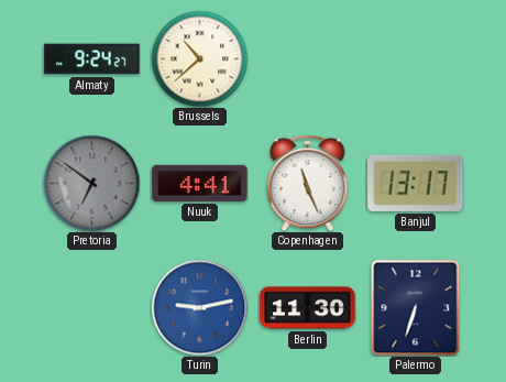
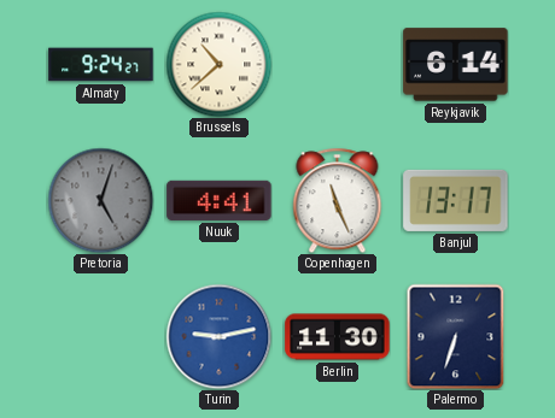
Reykjavik: none -> 6:14 (456, 65)
Pretoria: 6:51 -> 5:03 (100, 200)
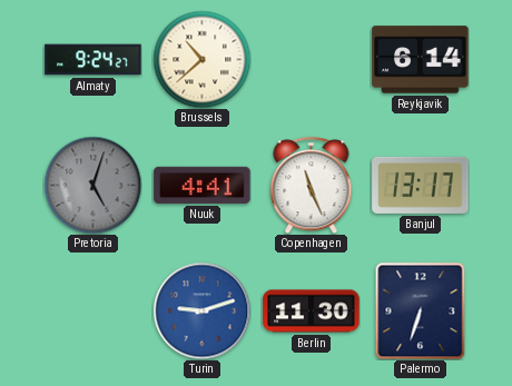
Turin: 9:13 -> 9:12 (201, 310)
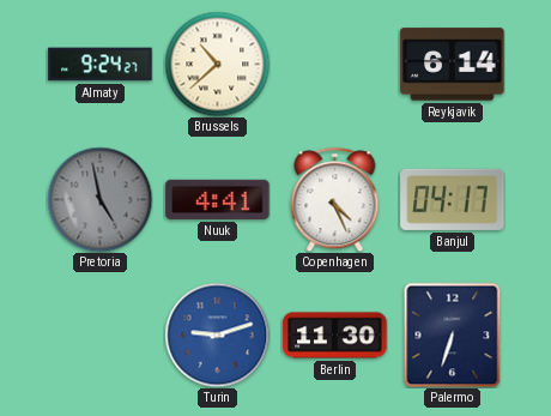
Pretoria: 5:03 -> 4:58 (99, 199)
Copenhagen: 11:26 -> 4:26 (335, 199)
Banjul: 13:17 -> 04:17 (453, 199)
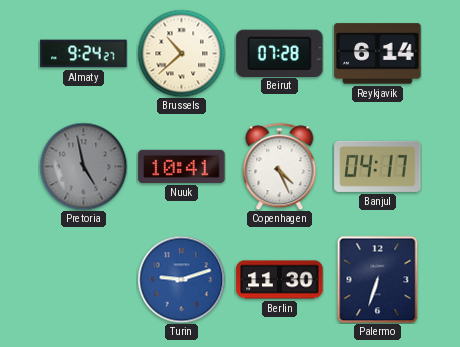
Beirut: none -> 07:28 (280, 53)
Nuuk: 4:41 -> 10:41 (182, 166)
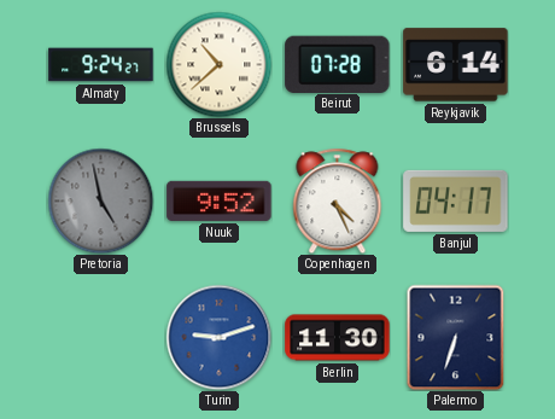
Nuuk: 10:41 -> 9:52 (220, 200)
